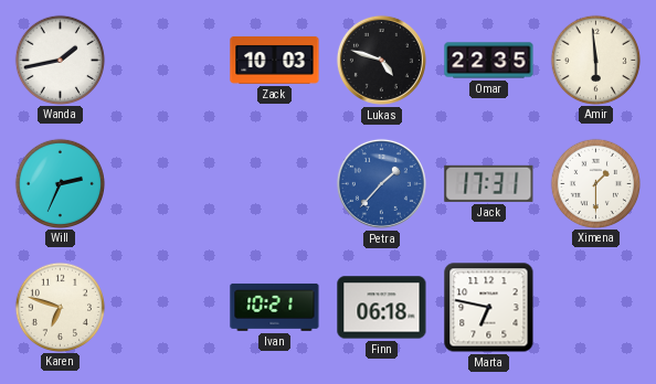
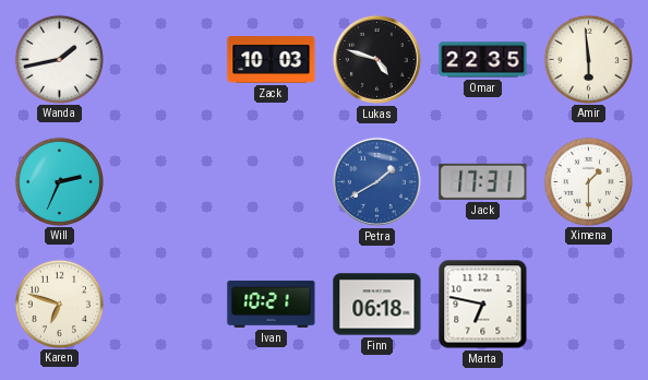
Petra: 1:37 -> 1:40 (376, 181)
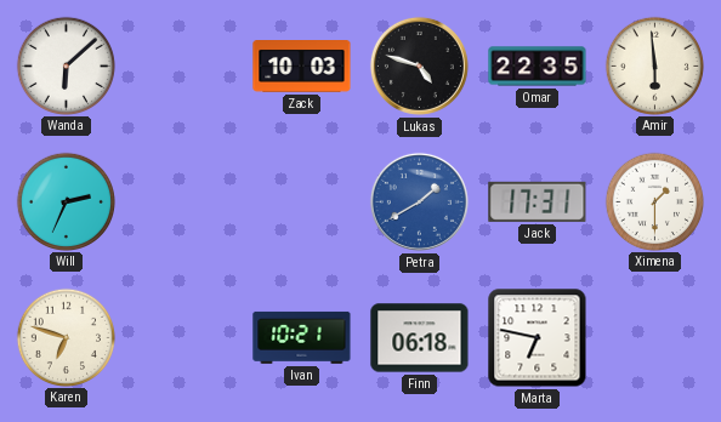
Wanda: 1:43 -> 6:08 (66, 65)
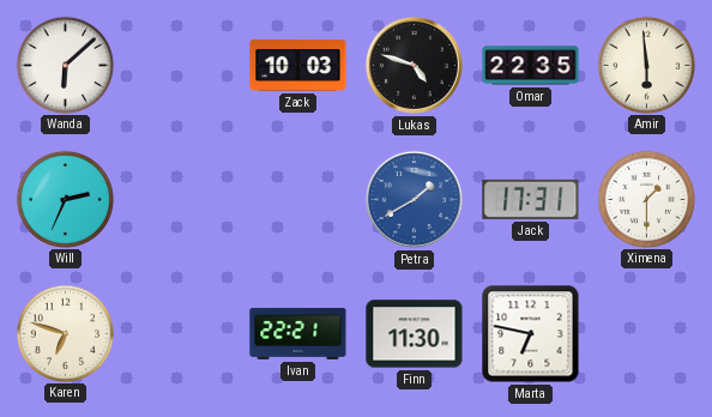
Ivan: 10:21 -> 22:21 (298, 333)
Finn: 06:18 -> 11:30 (415, 334)
